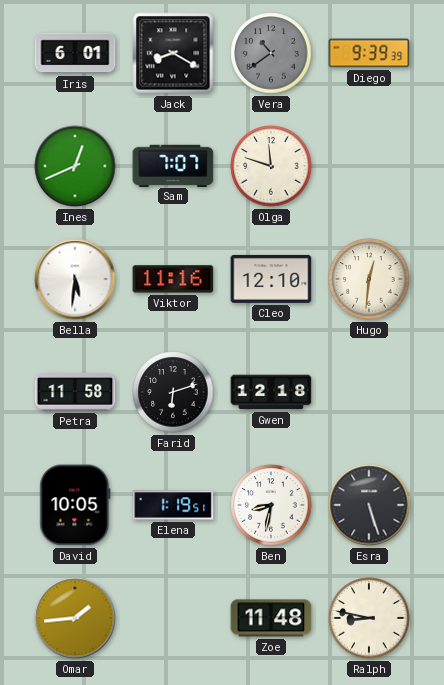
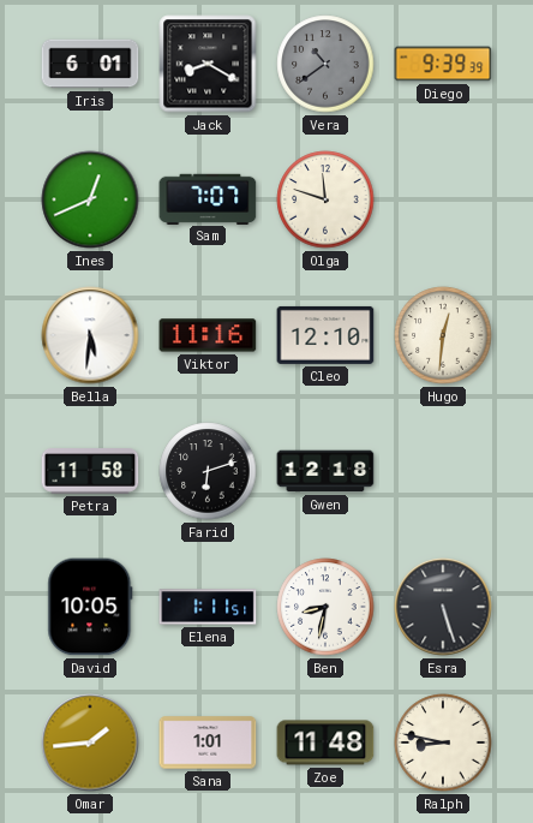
Elena: 1:19 -> 1:11 (208, 607)
Sana: none -> 1:01 (208, 743)
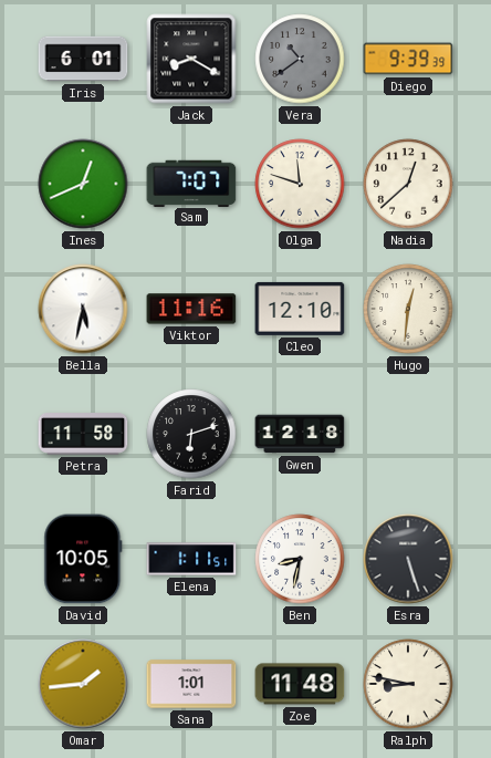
Nadia: none -> 12:38 (408, 184)
Bella: 5:31 -> 5:32 (83, 309)
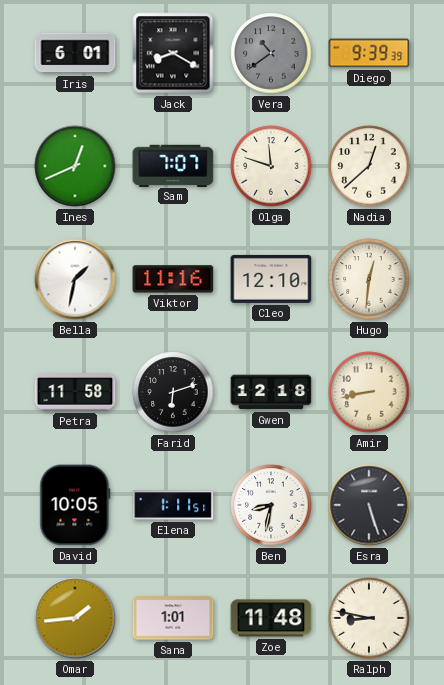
Bella: 5:32 -> 1:32 (75, 279)
Amir: none -> 8:43 (369, 392)
